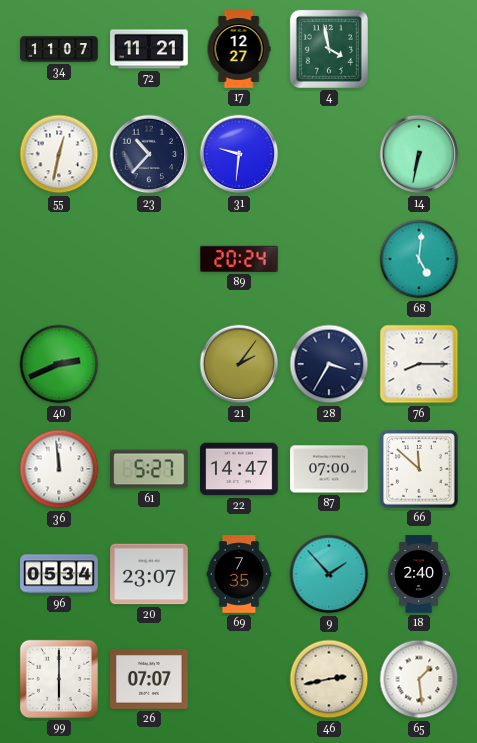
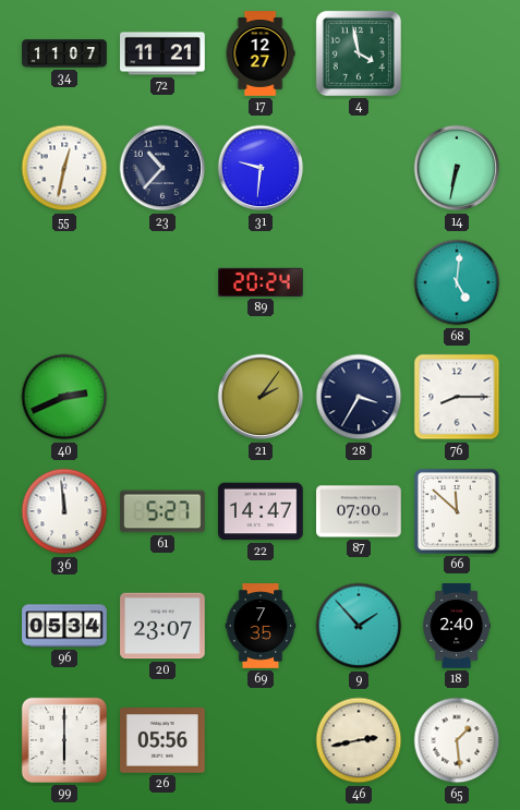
26: 07:07 -> 05:56 (162, 740)
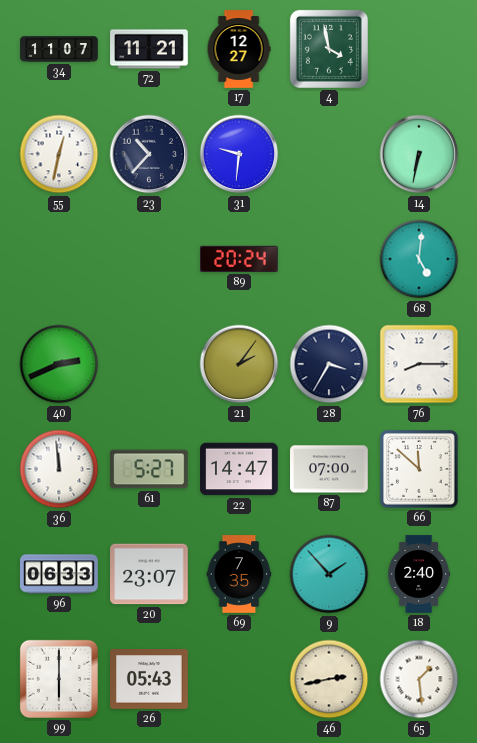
96: 05:34 -> 06:33 (59, 574)
26: 05:56 -> 05:43 (149, 679)
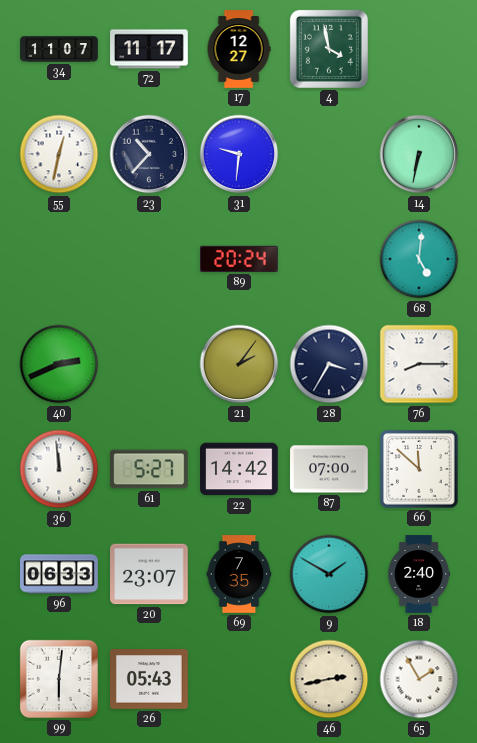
72: 11:21 -> 11:17 (149, 49)
22: 14:47 -> 14:42 (239, 469)
9: 1:53 -> 1:50 (329, 574)
99: 6:00 -> 6:01 (59, 679)
65: 1:29 -> 1:55 (419, 679)
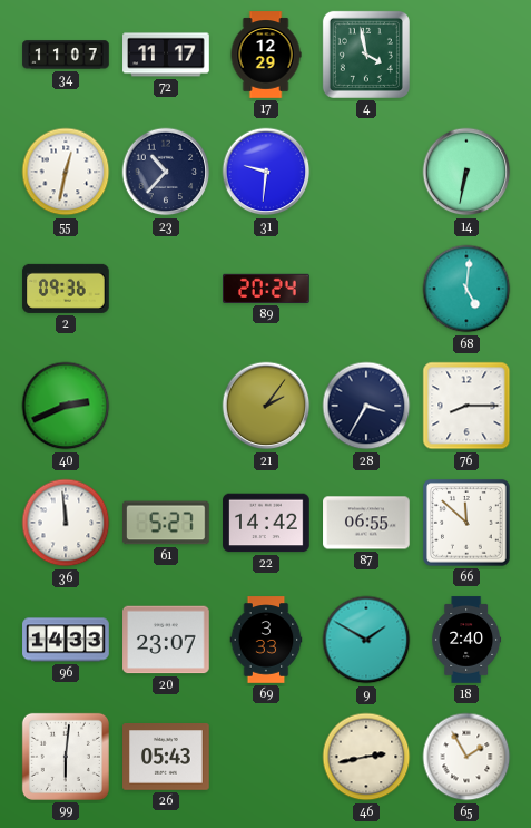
17: 12:27 -> 12:29 (266, 55)
2: none -> 09:36 (66, 289)
87: 07:00 -> 06:55 (366, 523)
96: 06:33 -> 14:33 (66, 640)
69: 7:35 -> 3:33 (266, 640)
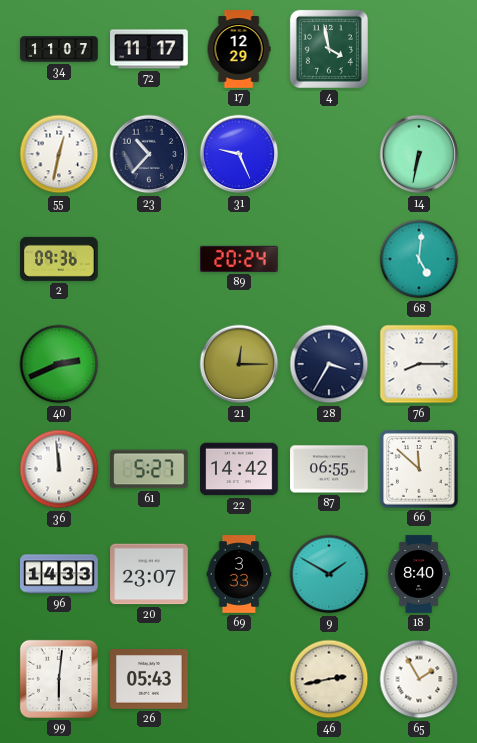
31: 9:31 -> 9:26 (239, 154)
21: 2:06 -> 12:15 (239, 364)
18: 2:40 -> 8:40 (419, 574)
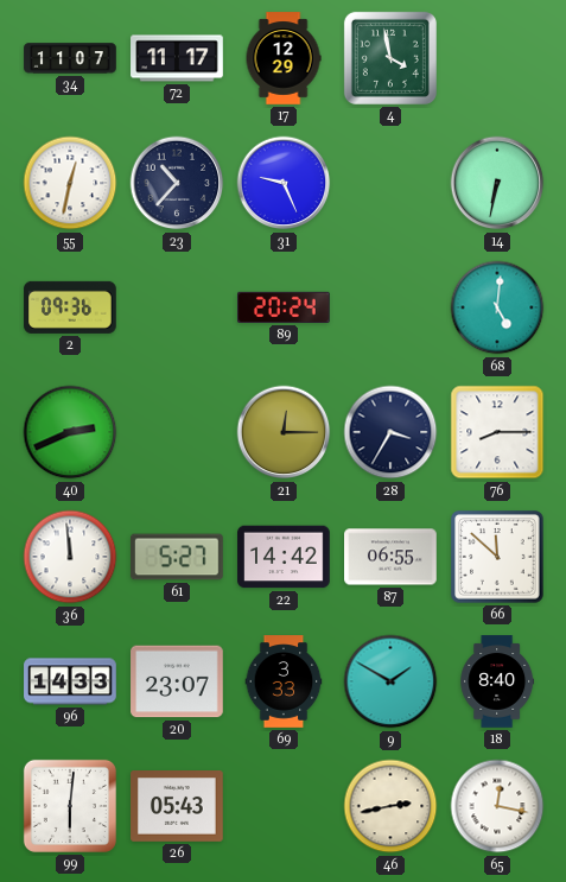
65: 1:55 -> 12:17 (497, 806)
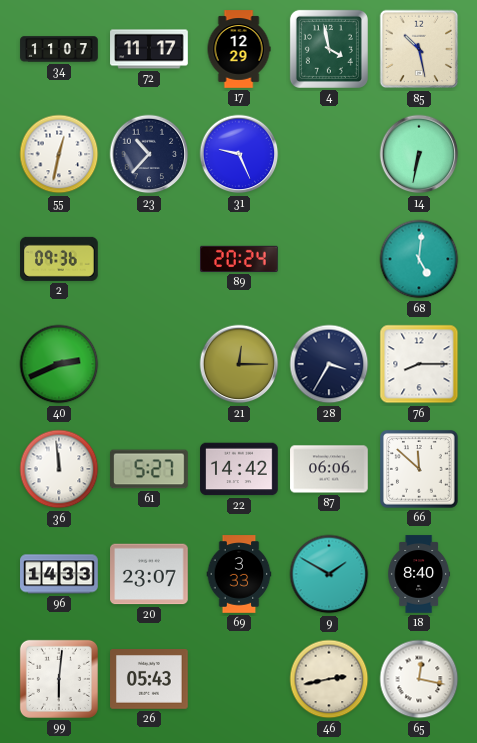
85: none -> 10:28 (419, 49)
87: 06:55 -> 06:06 (329, 469)
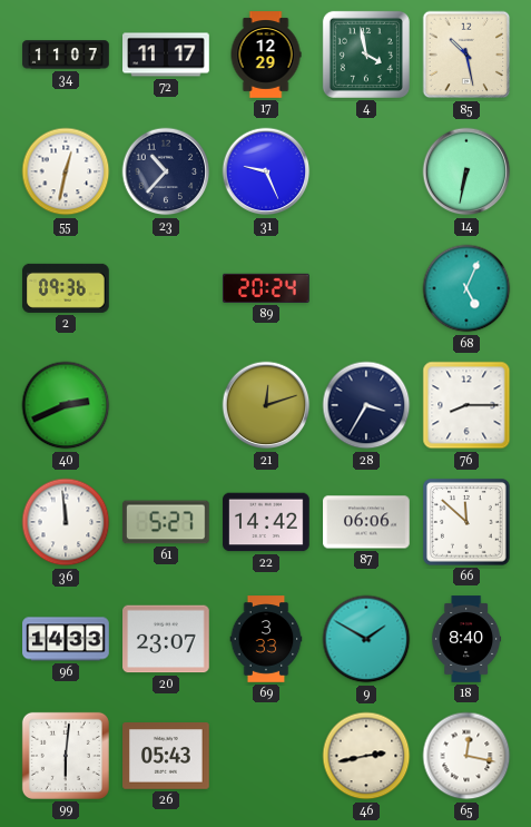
68: 5:01 -> 5:04 (466, 288)
21: 12:15 -> 12:12 (266, 405)
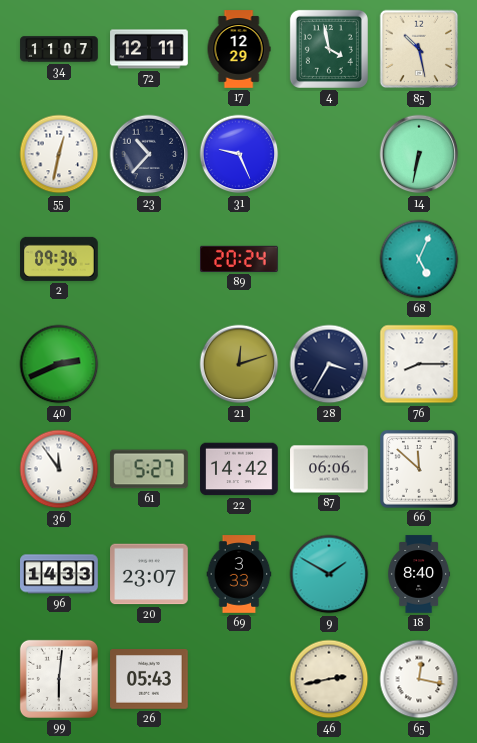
72: 11:17 -> 12:11 (149, 49)
36: 11:59 -> 11:54 (59, 469)
